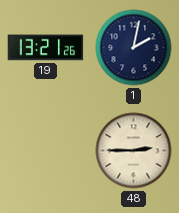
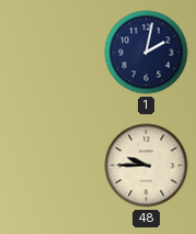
19: 13:21 -> none (46, 48)
48: 2:45 -> 9:45 (147, 166)
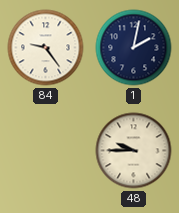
84: none -> 9:24 (46, 48)
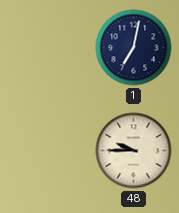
84: 9:24 -> none (46, 48)
1: 2:02 -> 7:02 (134, 48)
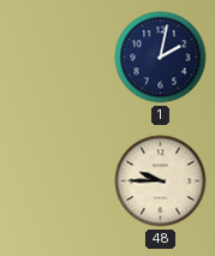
1: 7:02 -> 2:02 (161, 58)
